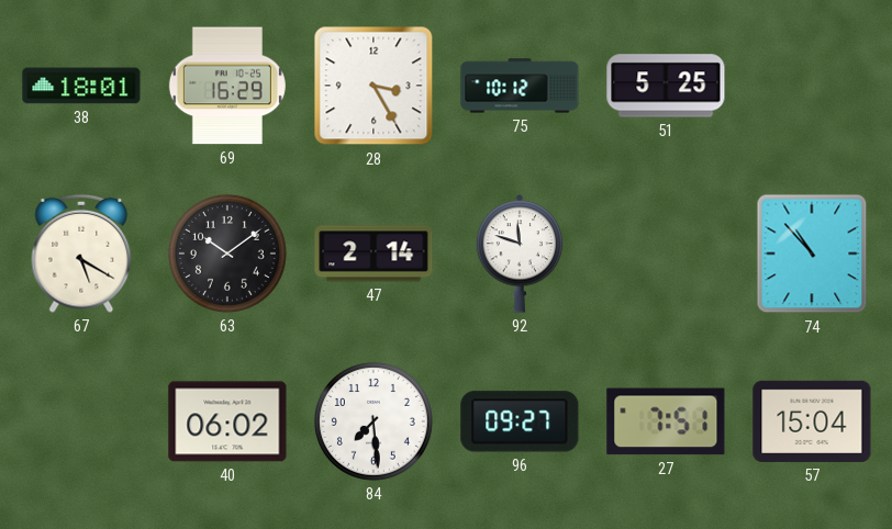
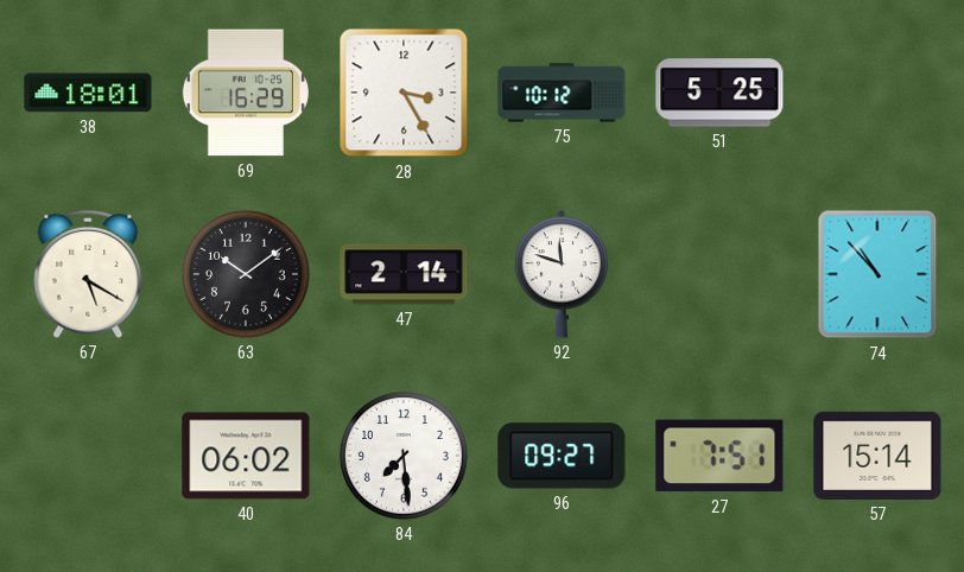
57: 15:04 -> 15:14 (877, 456)
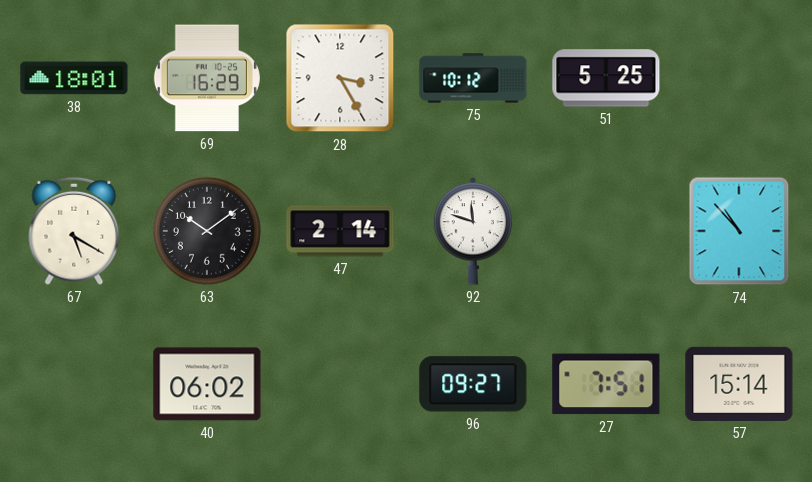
84: 7:29 -> none (404, 456)
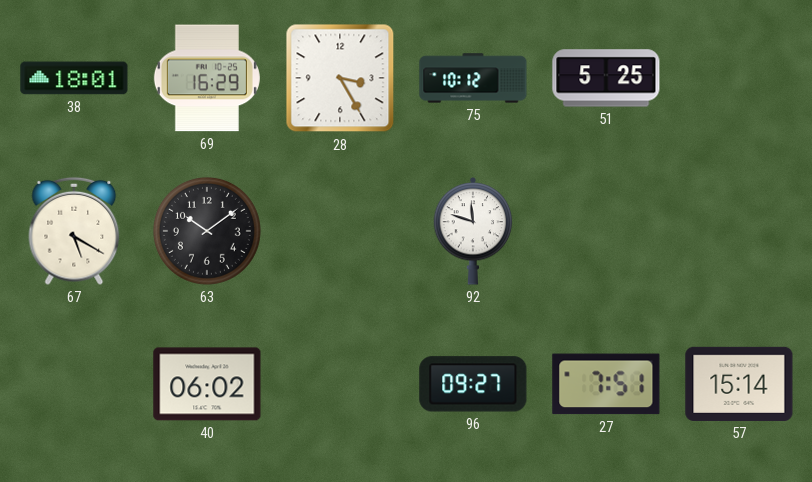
47: 2:14 -> none (340, 231)
74: 10:53 -> none (739, 231)
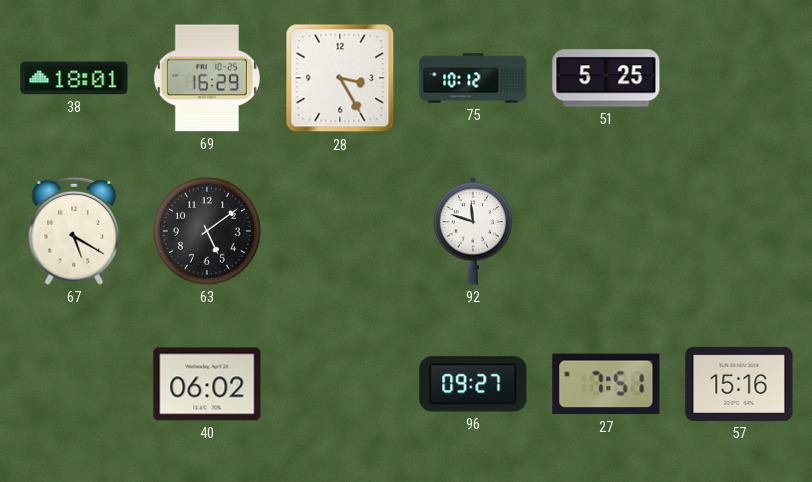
63: 10:09 -> 5:09 (207, 231)
57: 15:14 -> 15:16 (739, 384)
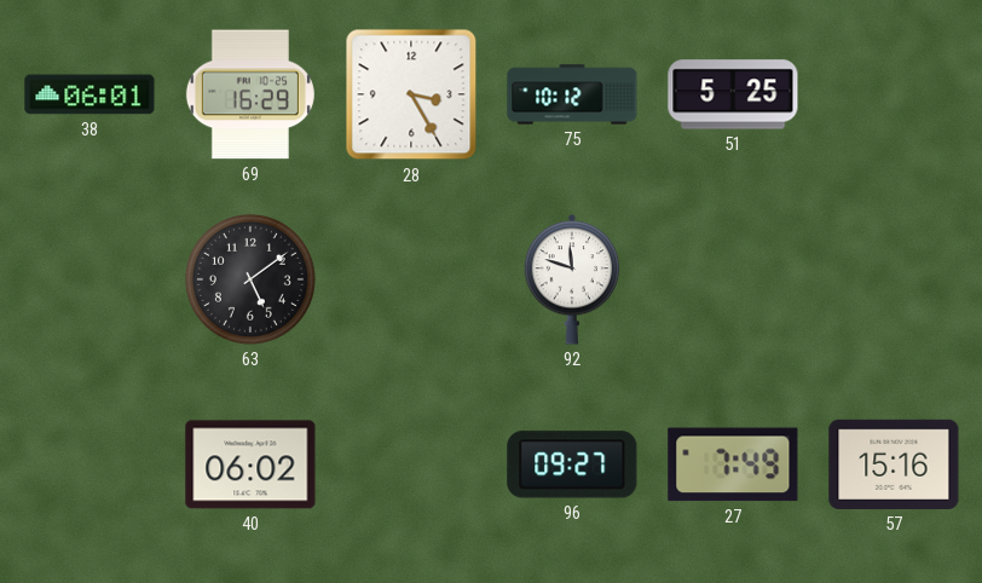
38: 18:01 -> 06:01 (89, 94)
67: 5:20 -> none (74, 231)
27: 7:51 -> 7:49 (733, 464)
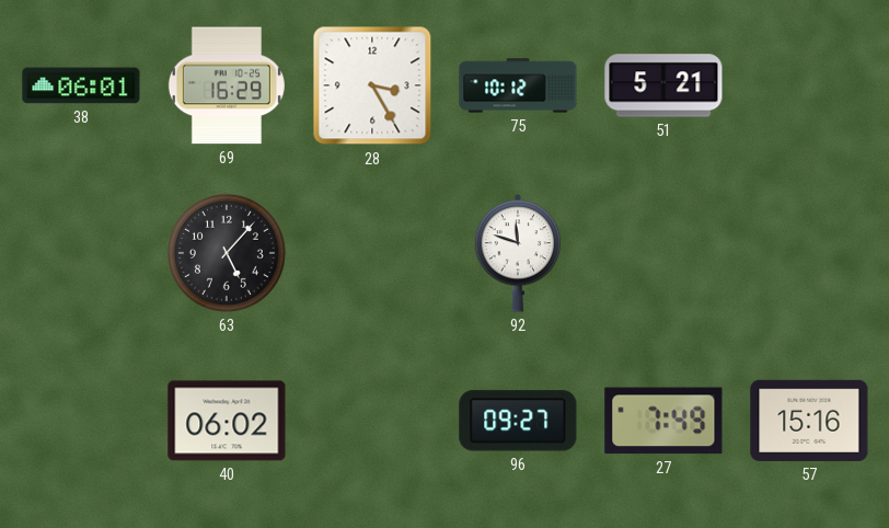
51: 5:25 -> 5:21 (663, 85)
63: 5:09 -> 5:07 (227, 253)
